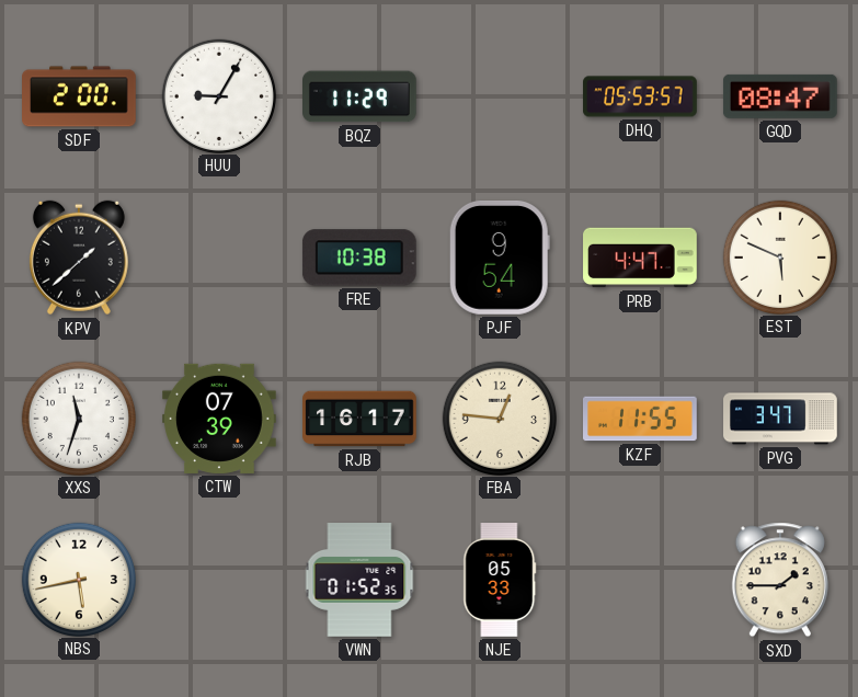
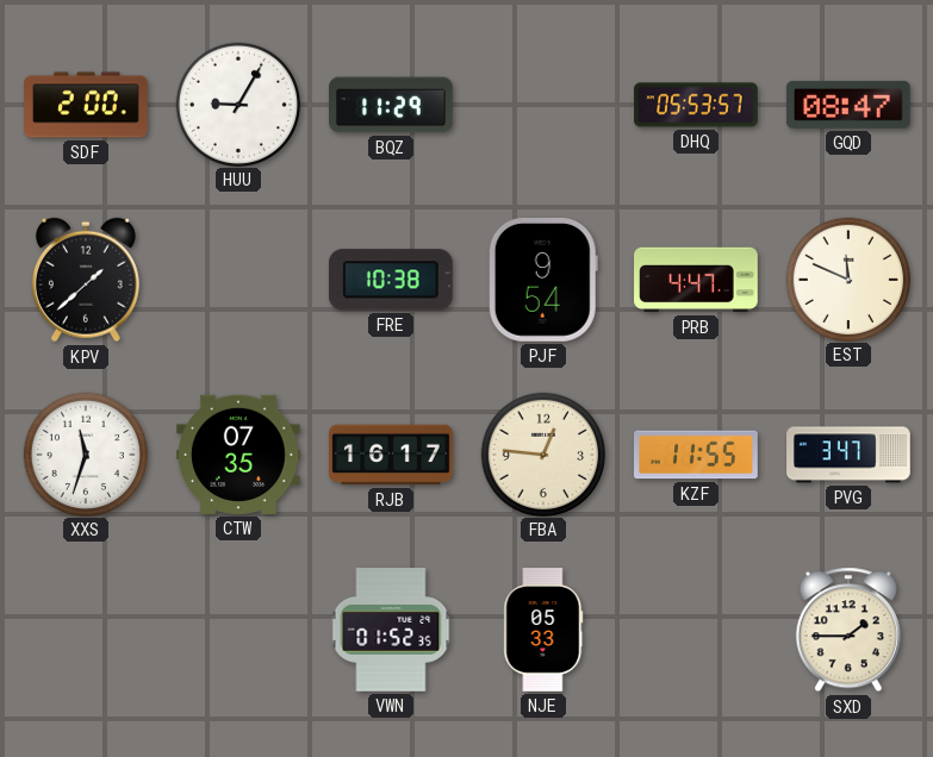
EST: 5:49 -> 11:49 (847, 279)
CTW: 07:39 -> 07:35 (240, 455)
NBS: 5:43 -> none (78, 579)
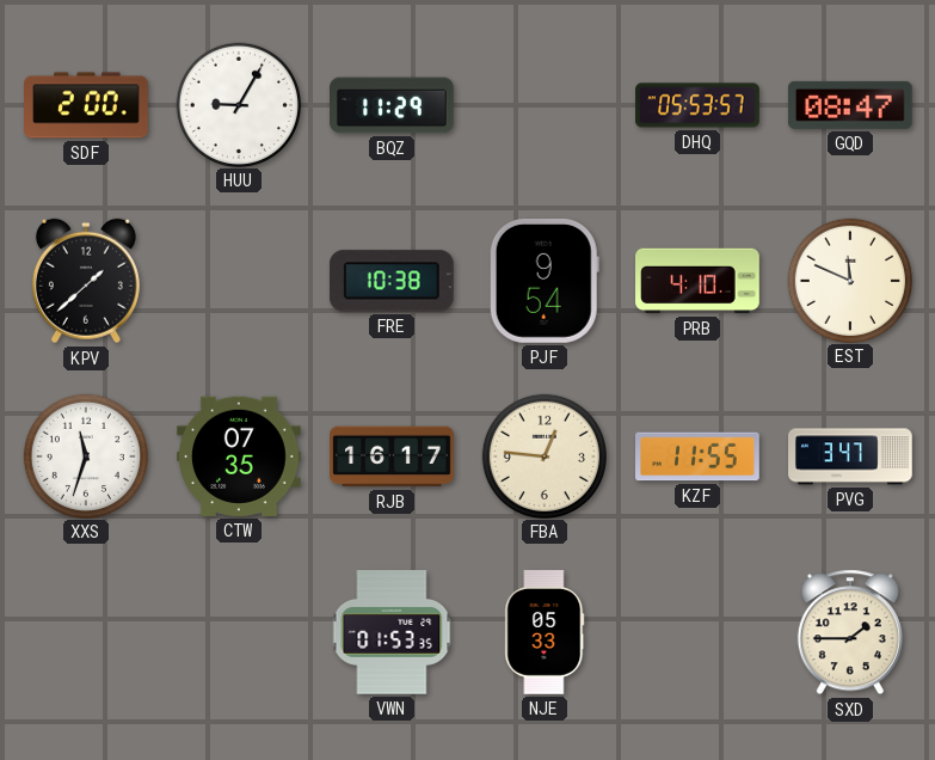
PRB: 4:47 -> 4:10 (697, 281)
VWN: 01:52 -> 01:53 (392, 632)
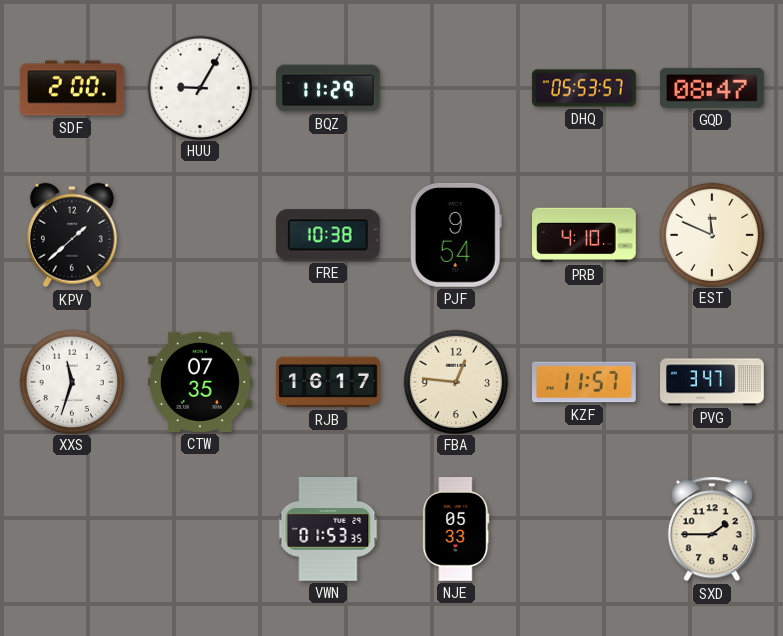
KZF: 11:55 -> 11:57 (585, 382)
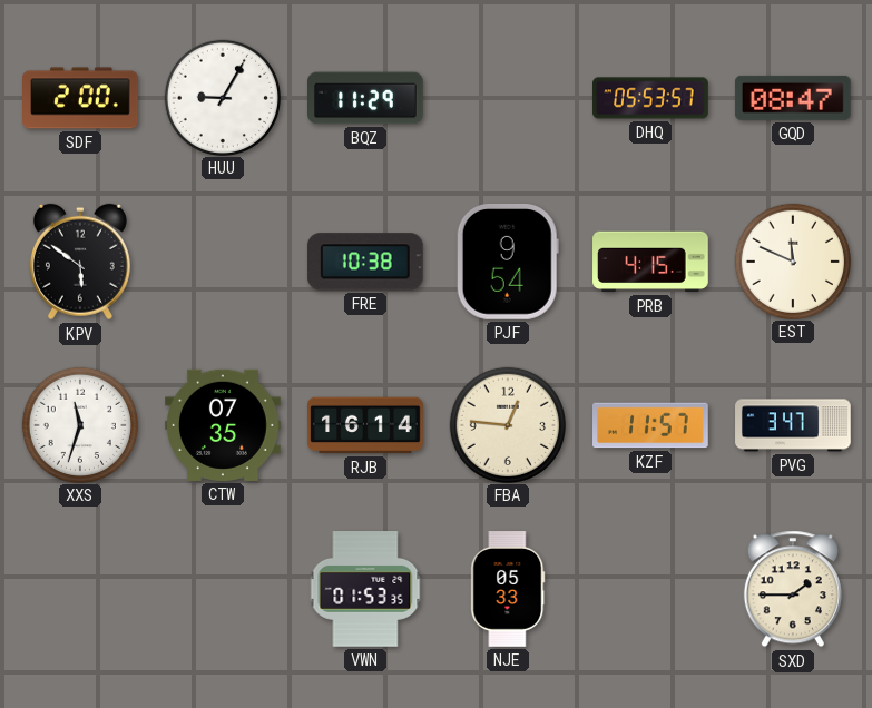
KPV: 1:38 -> 5:51 (80, 262)
PRB: 4:10 -> 4:15 (650, 262)
RJB: 16:17 -> 16:14 (365, 425)
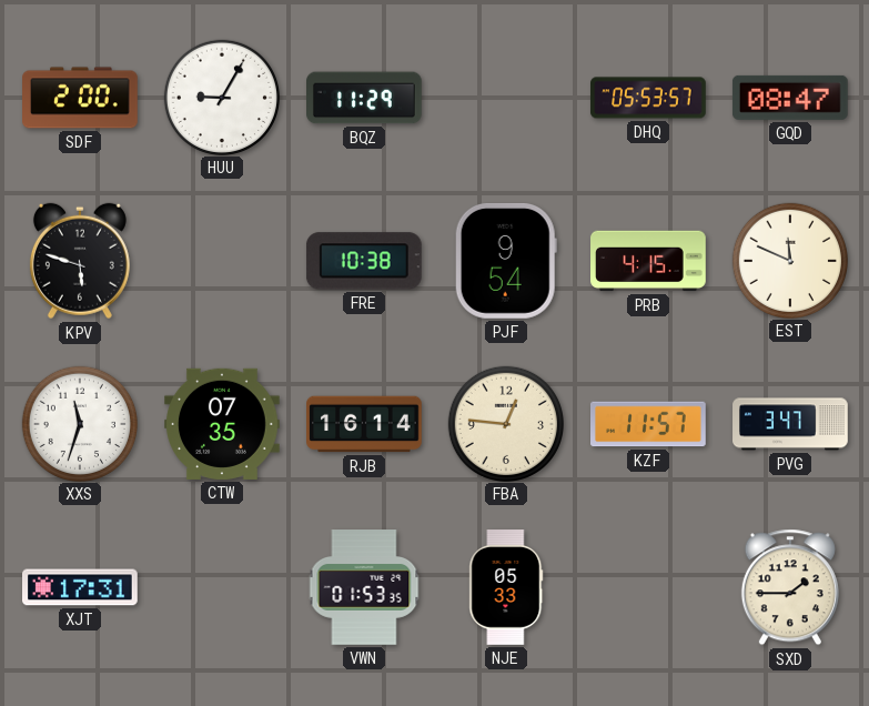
KPV: 5:51 -> 5:48 (80, 261)
XJT: none -> 17:31 (81, 587)
